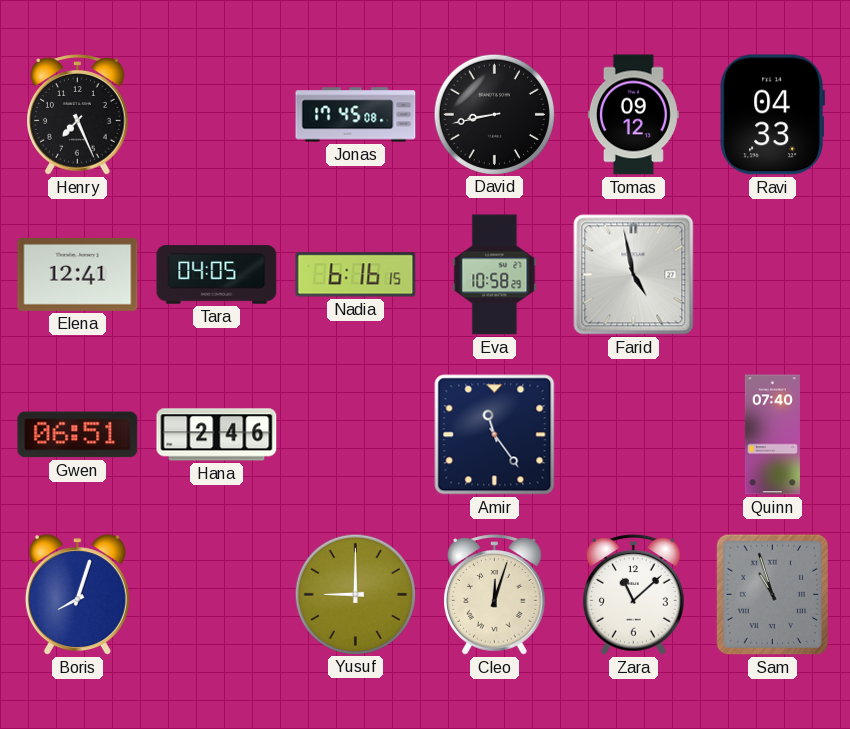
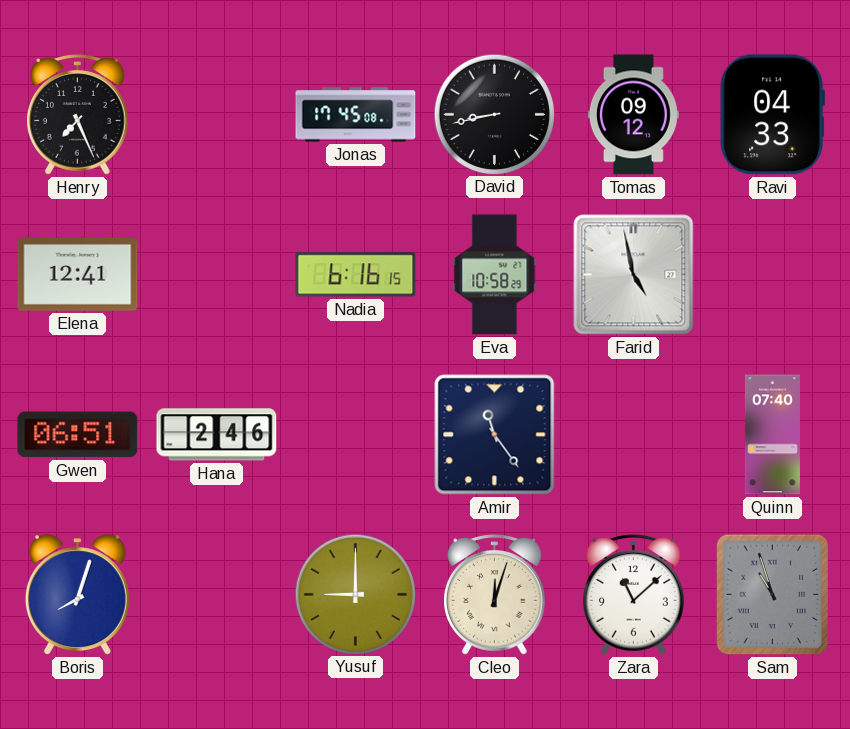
Tara: 04:05 -> none (217, 275)
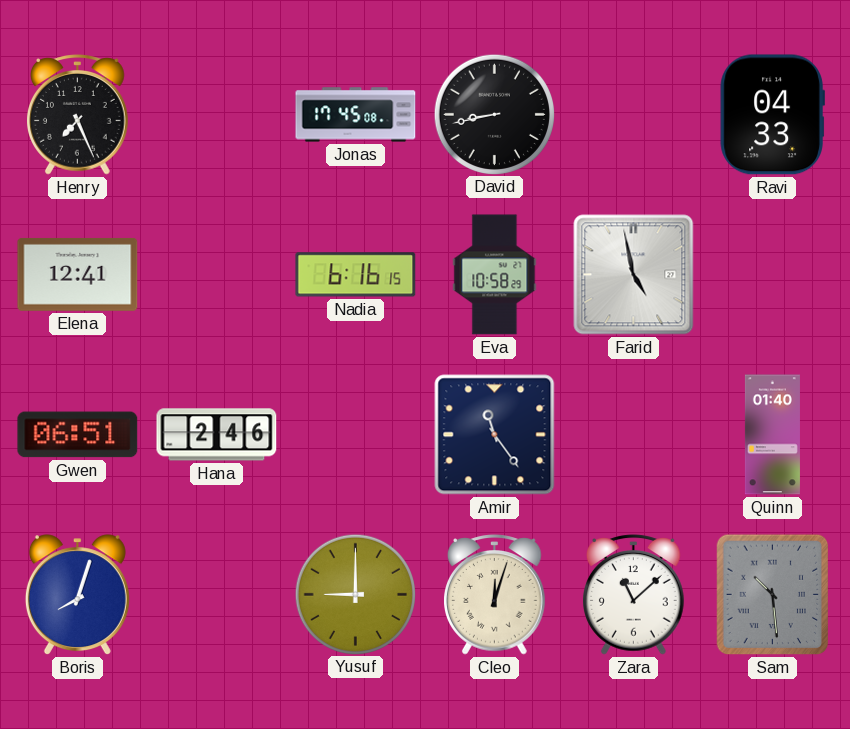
Tomas: 09:12 -> none (633, 115)
Quinn: 07:40 -> 01:40 (772, 435)
Sam: 10:57 -> 10:29 (773, 595)
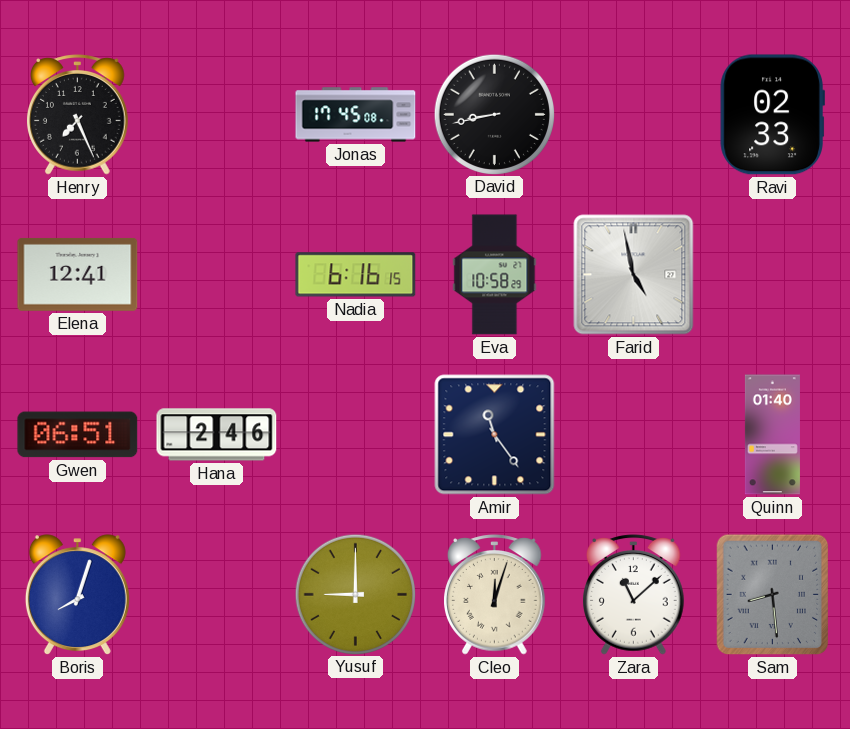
Ravi: 04:33 -> 02:33 (772, 115)
Sam: 10:29 -> 8:29 (773, 595)
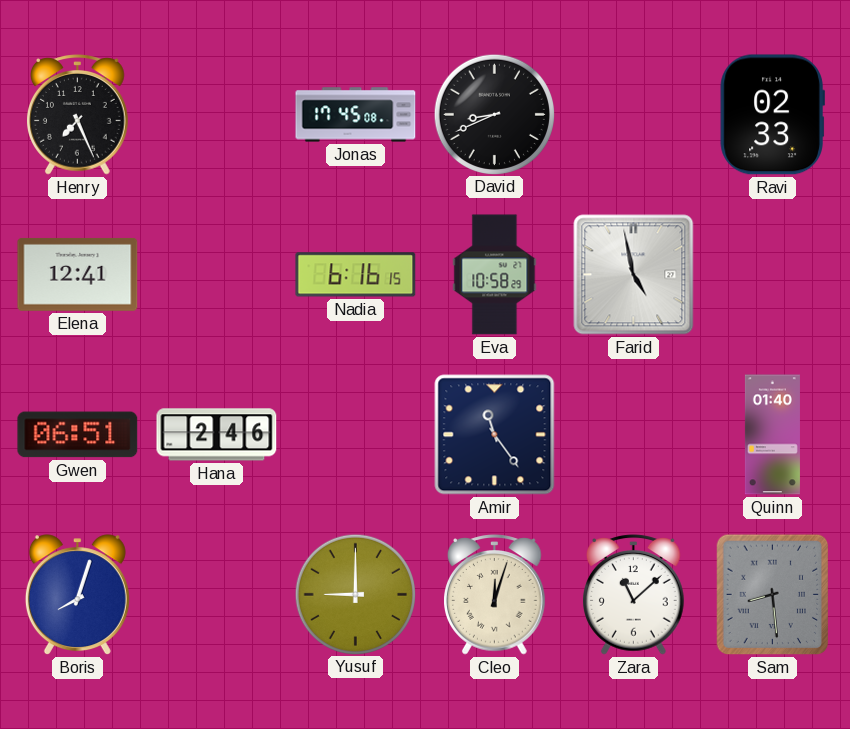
David: 8:43 -> 8:41 (494, 114)
